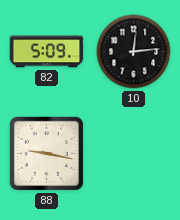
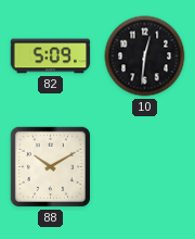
10: 12:14 -> 12:31 (145, 56)
88: 9:17 -> 10:10 (50, 166)
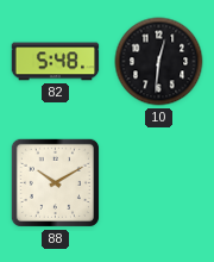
82: 5:09 -> 5:48 (56, 62)
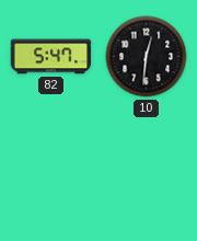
82: 5:48 -> 5:47 (51, 57)
88: 10:10 -> none (55, 182)
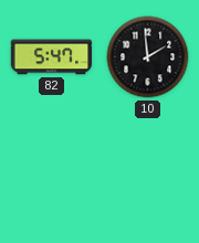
10: 12:31 -> 1:59 (148, 57)
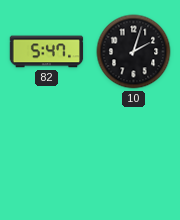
10: 1:59 -> 2:03 (134, 52)
